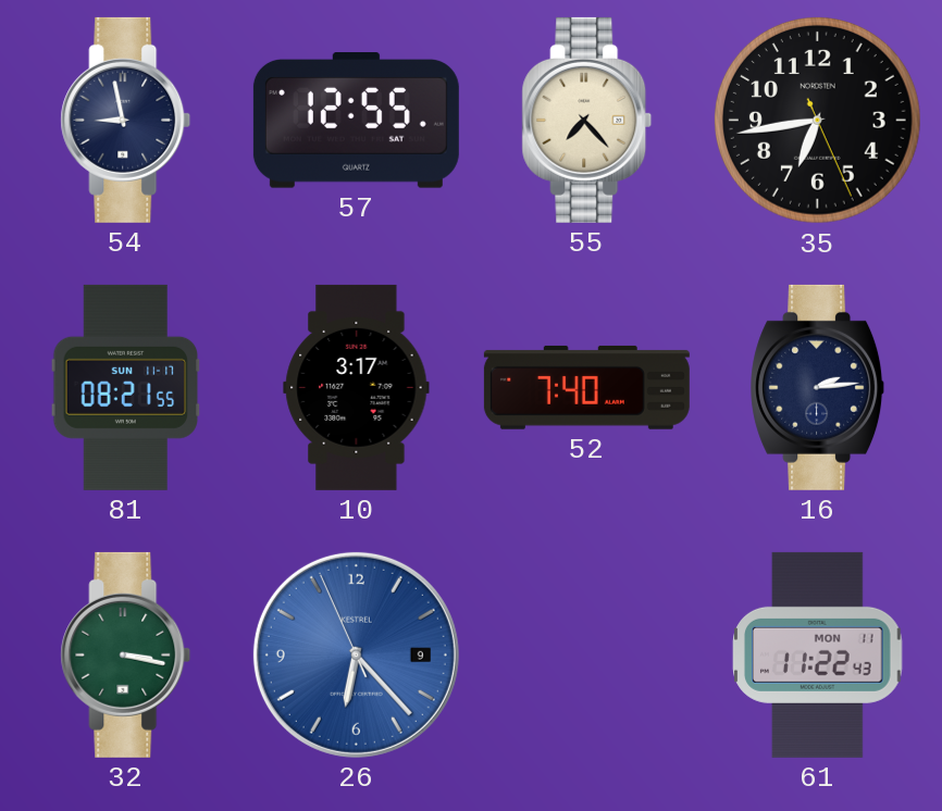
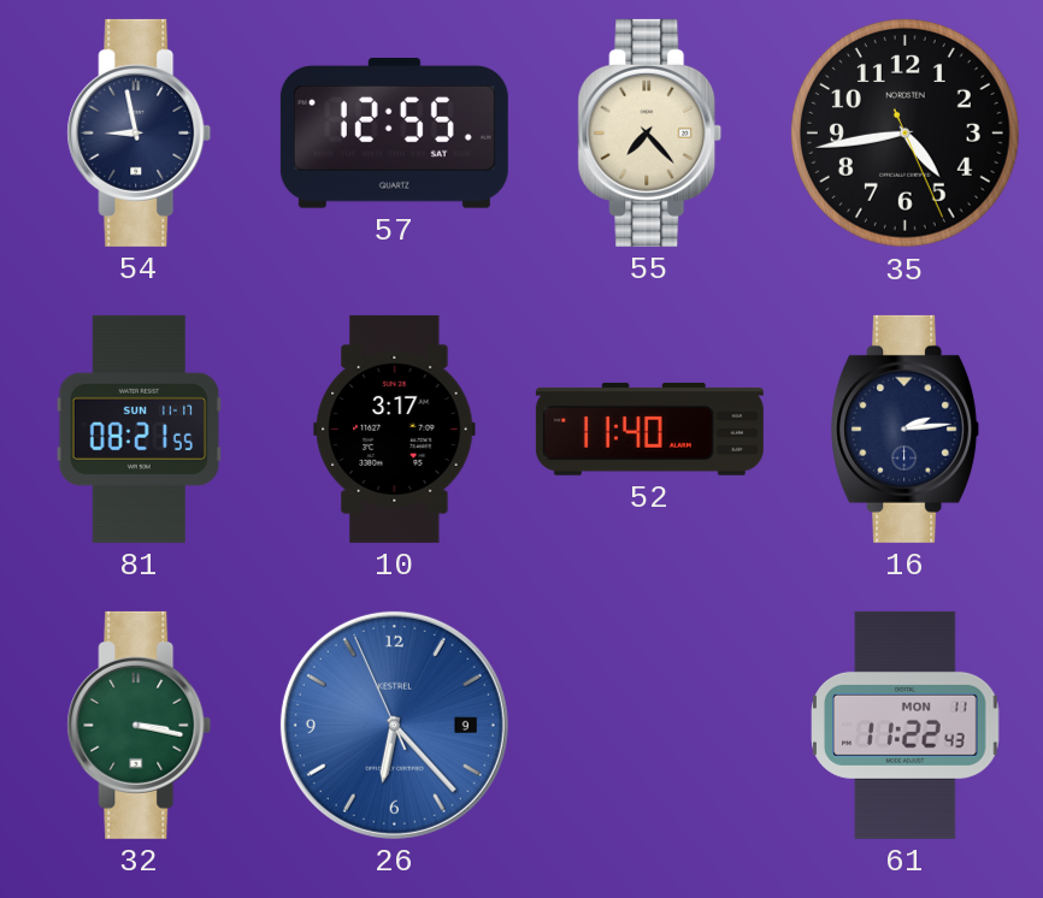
35: 6:43 -> 4:43 (904, 132)
52: 7:40 -> 11:40 (649, 429)
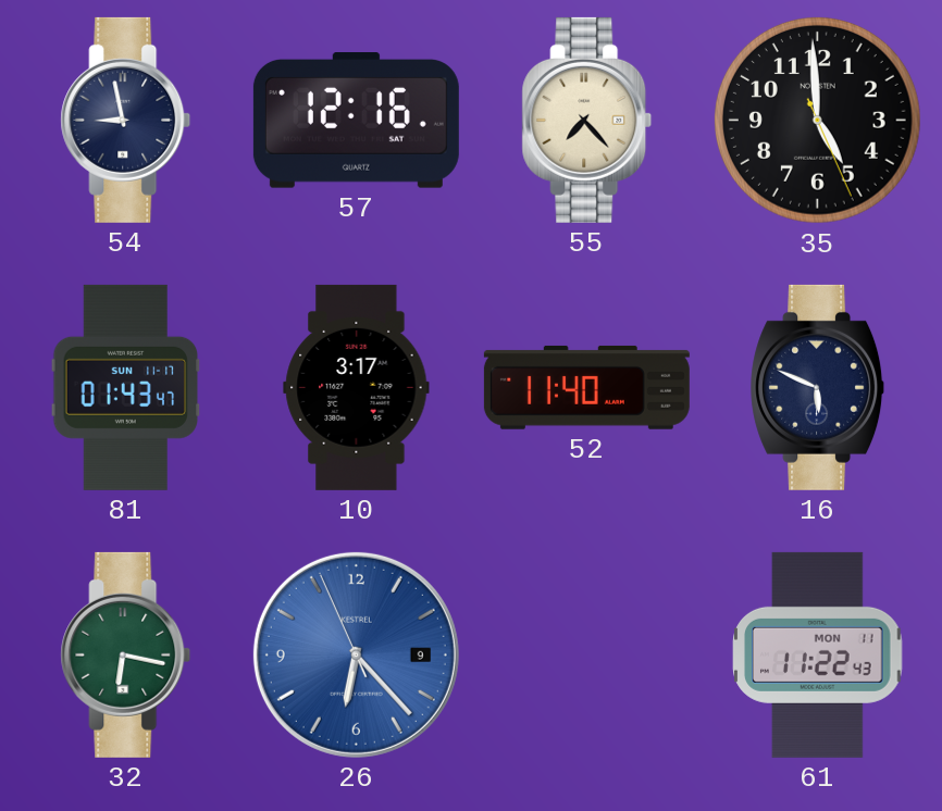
57: 12:55 -> 12:16 (356, 121)
35: 4:43 -> 4:59 (817, 120)
81: 08:21 -> 01:43 (126, 387)
16: 2:14 -> 5:49 (818, 387)
32: 3:17 -> 6:17 (126, 654)
